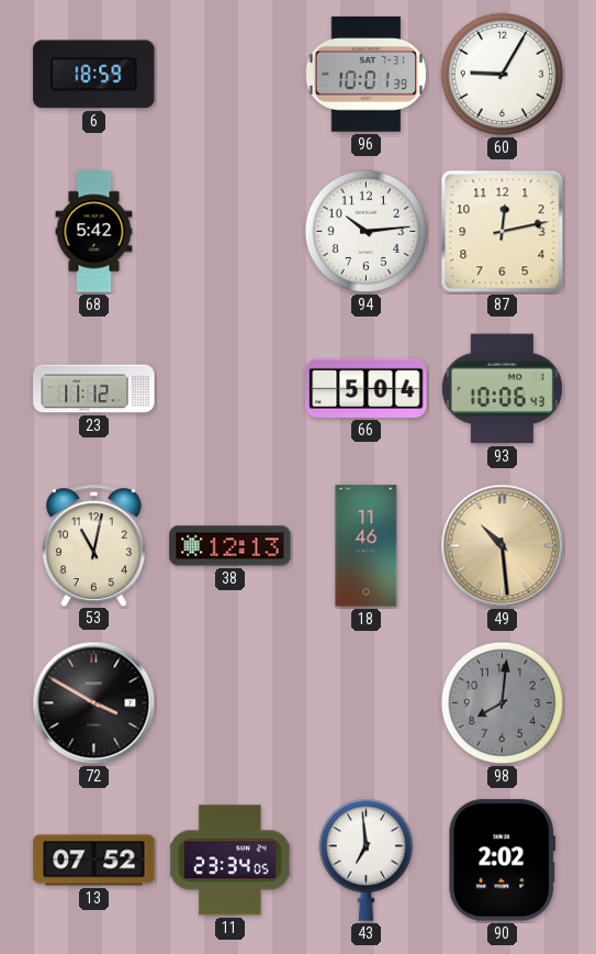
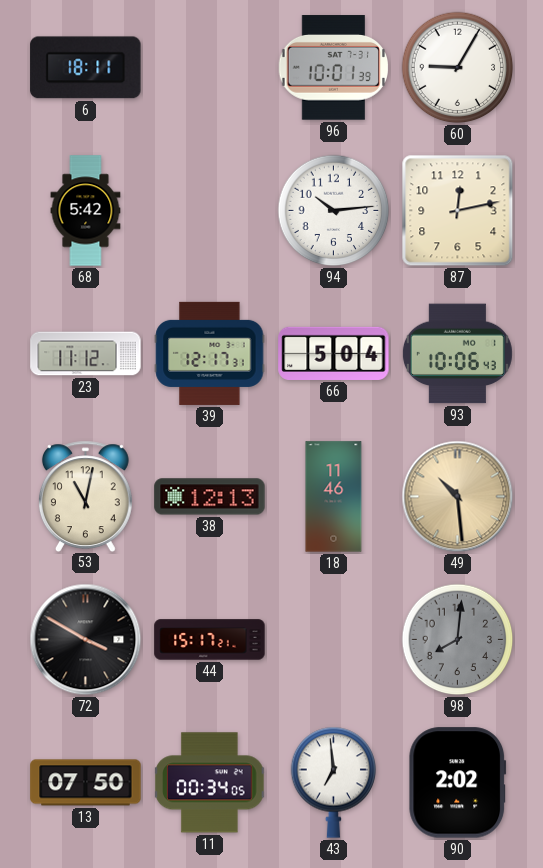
6: 18:59 -> 18:11 (86, 68)
39: none -> 12:17 (210, 353)
44: none -> 15:17 (210, 640)
13: 07:52 -> 07:50 (86, 783)
11: 23:34 -> 00:34 (210, 783)
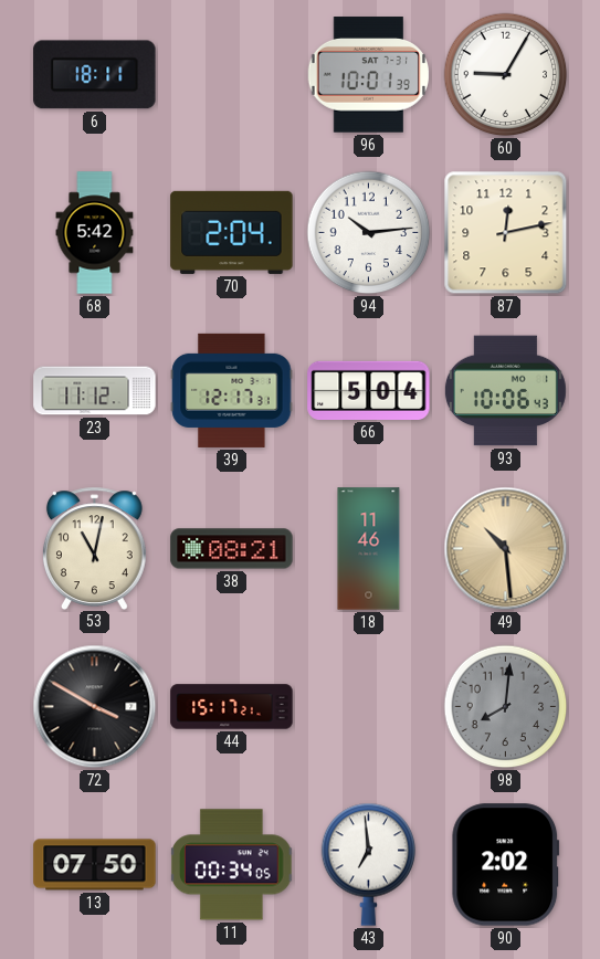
70: none -> 2:04 (232, 232)
38: 12:13 -> 08:21 (232, 549)
